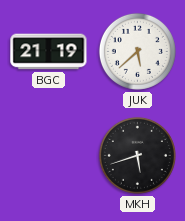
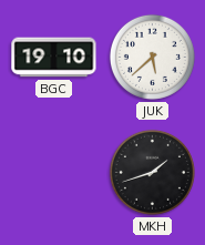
BGC: 21:19 -> 19:10 (54, 58)
MKH: 5:42 -> 1:42 (152, 172)
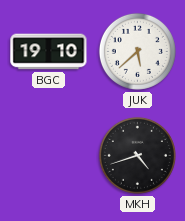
MKH: 1:42 -> 4:42 (137, 155)
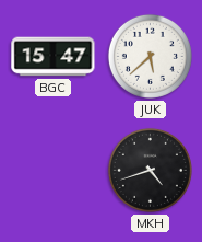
BGC: 19:10 -> 15:47 (54, 57)
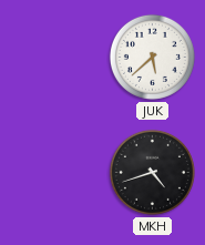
BGC: 15:47 -> none (54, 57)
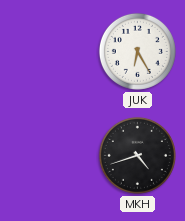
JUK: 5:38 -> 6:25 (137, 51)
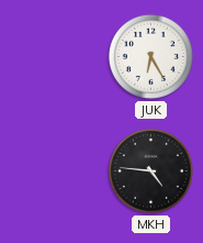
MKH: 4:42 -> 4:46 (150, 170)
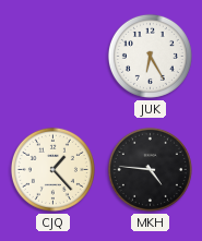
CJQ: none -> 1:23 (52, 169)
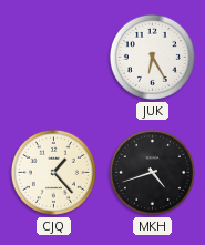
MKH: 4:46 -> 4:42 (152, 172)
